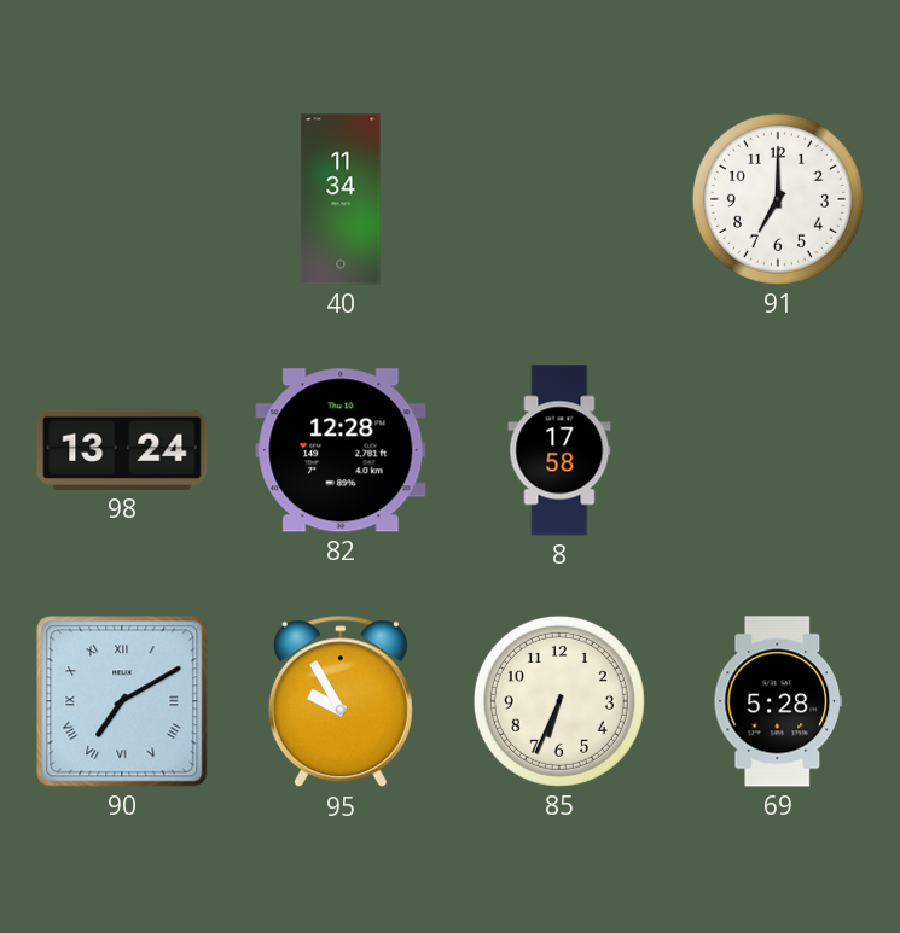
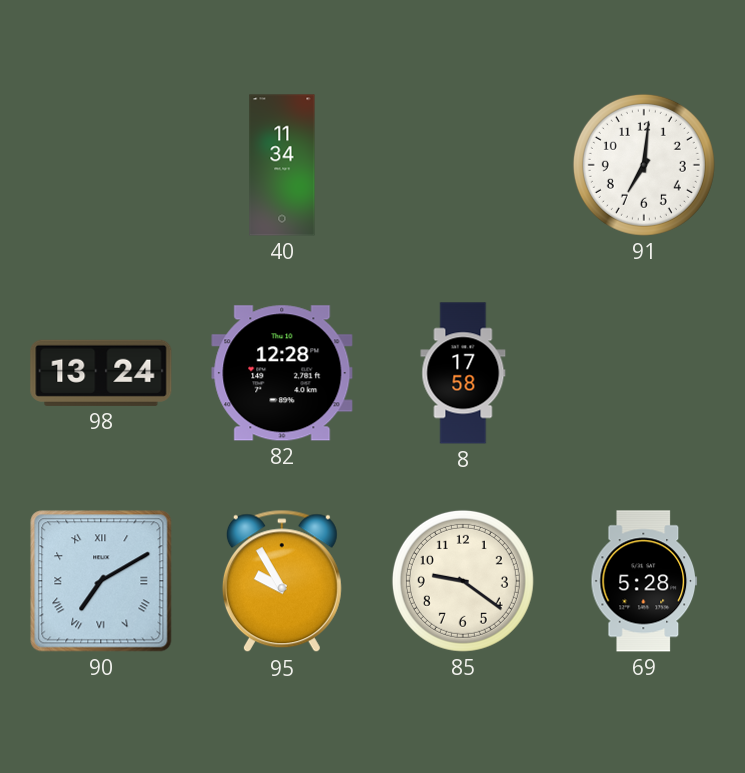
91: 7:00 -> 7:01 (644, 165)
85: 6:34 -> 9:21 (463, 581)
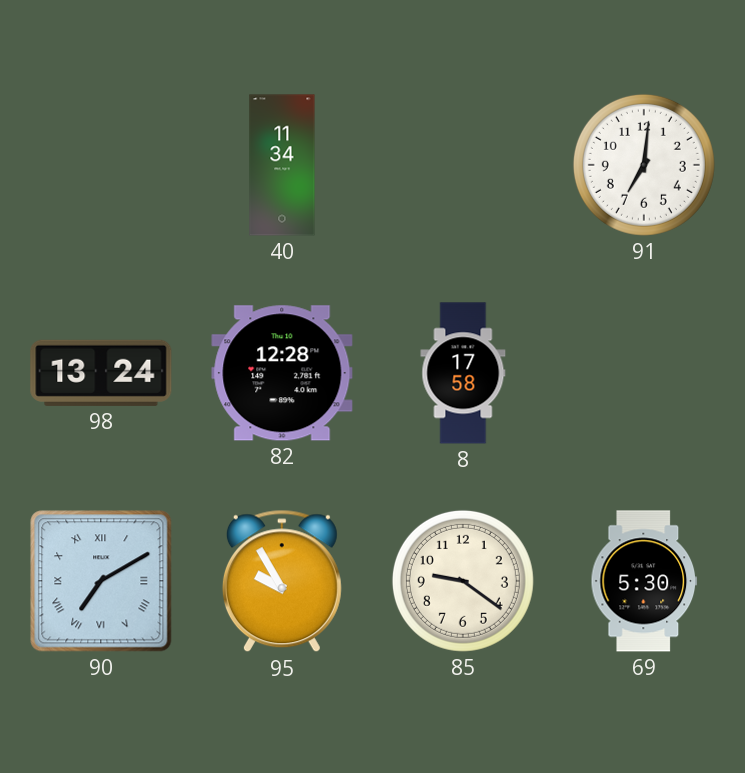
69: 5:28 -> 5:30 (644, 581)
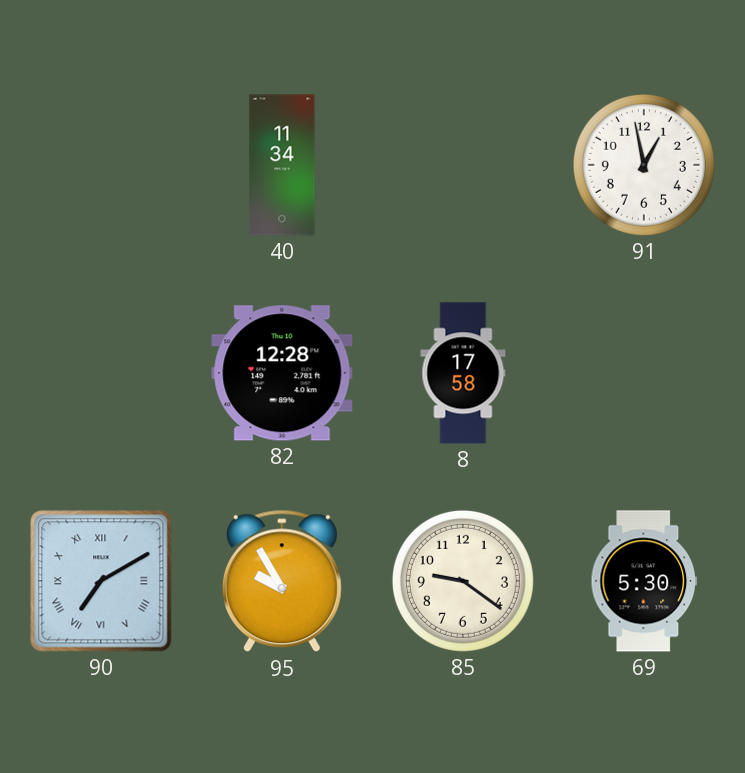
91: 7:01 -> 12:58 (644, 165)
98: 13:24 -> none (101, 373)
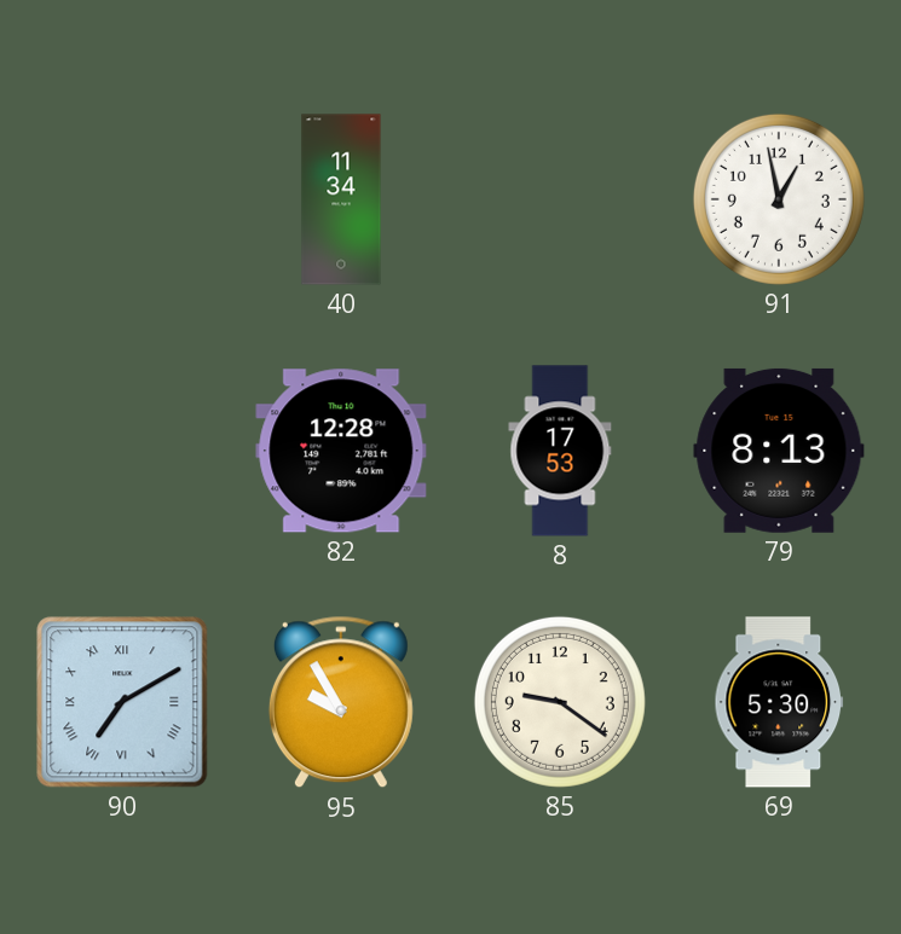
8: 17:58 -> 17:53 (560, 451)
79: none -> 8:13 (779, 451)
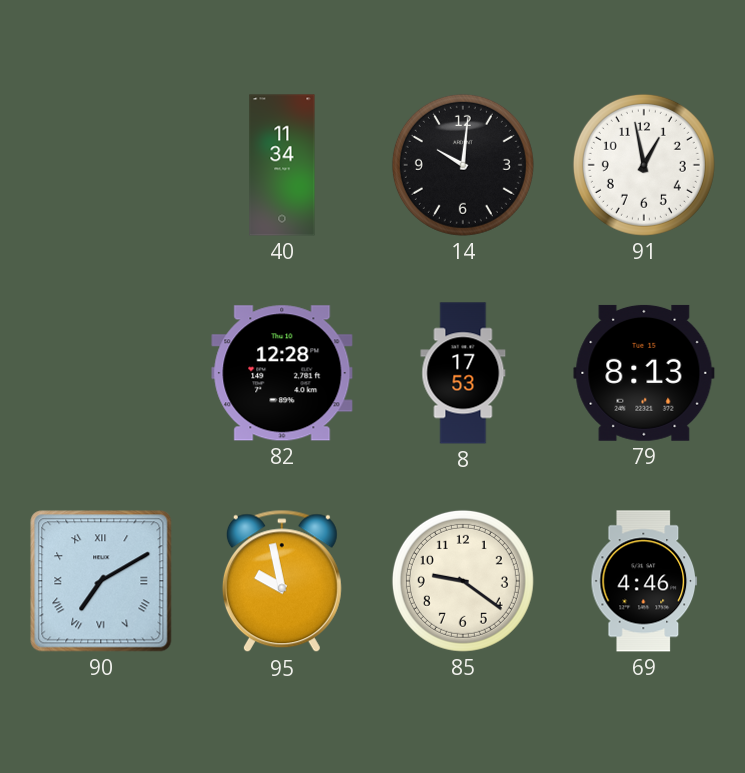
14: none -> 10:01 (463, 165)
95: 9:55 -> 9:58 (282, 581)
69: 5:30 -> 4:46 (644, 581)
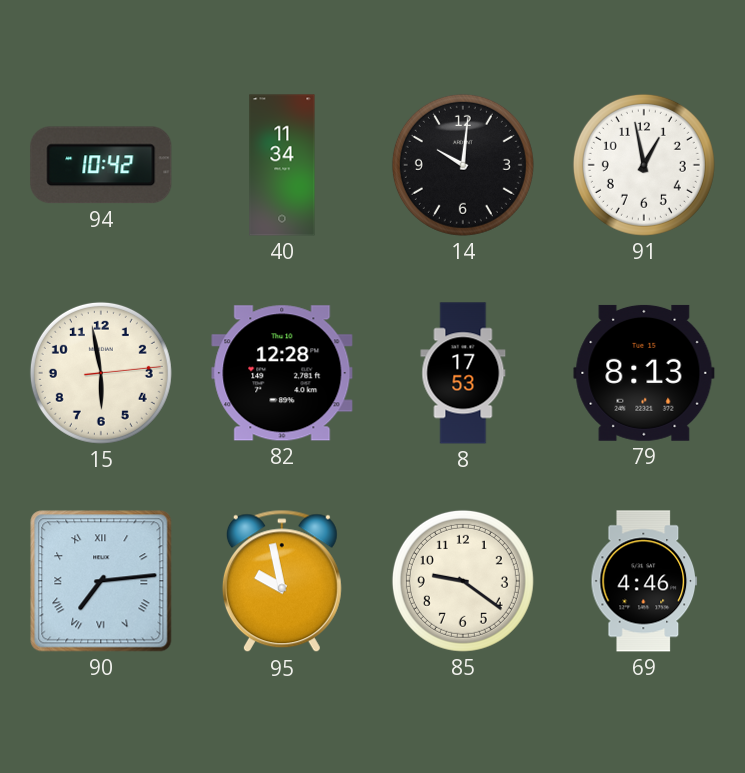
94: none -> 10:42 (101, 165)
15: none -> 5:58 (101, 373)
90: 7:10 -> 7:14 (101, 581)
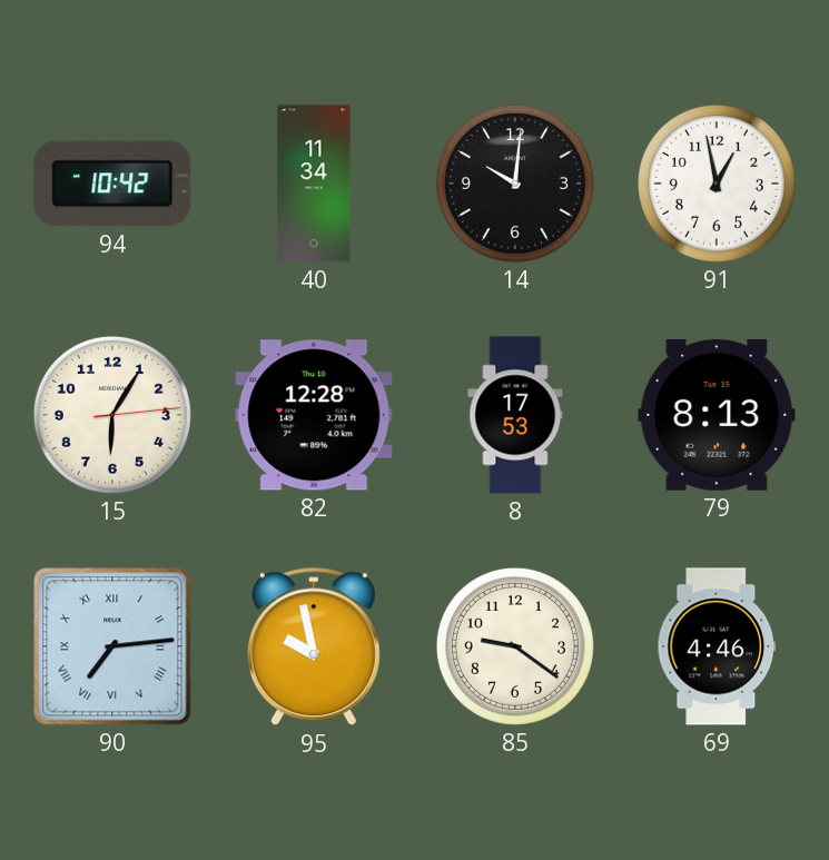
15: 5:58 -> 6:05 (112, 415)
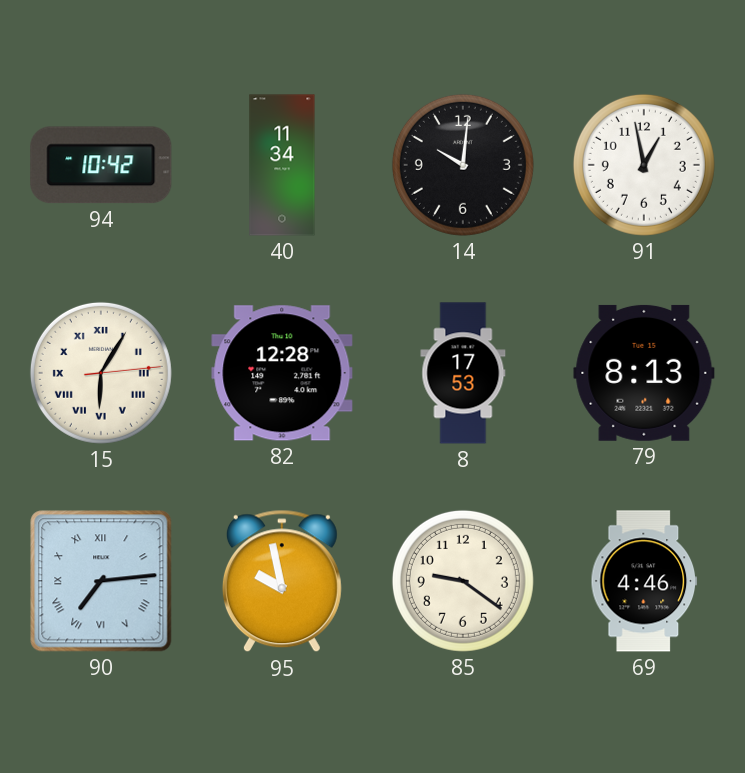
15 numerals: Arabic -> Roman (101, 373)
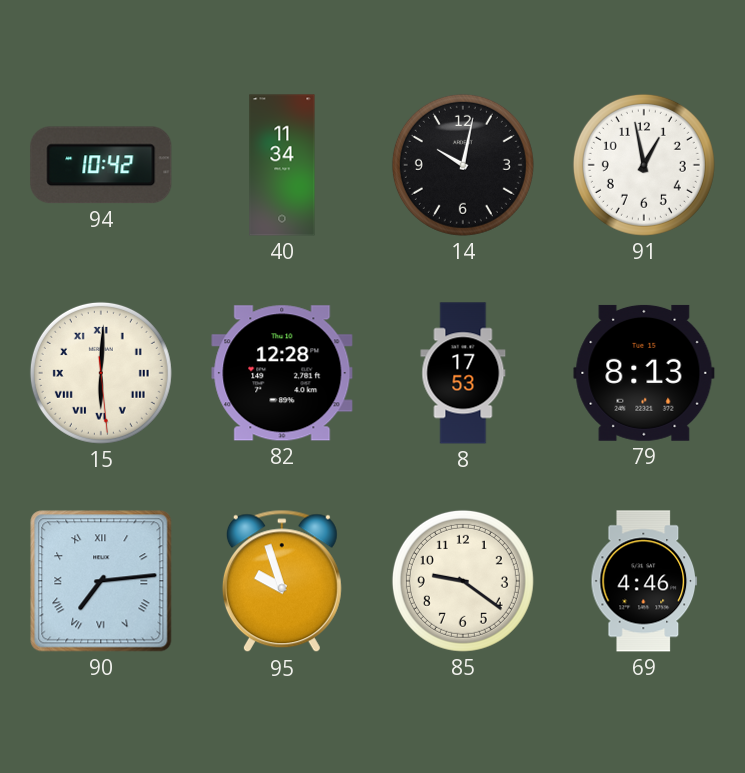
14: 10:01 -> 10:02 (463, 165)
15: 6:05 -> 6:00 (101, 373)
95: 9:58 -> 9:57 (282, 581)
